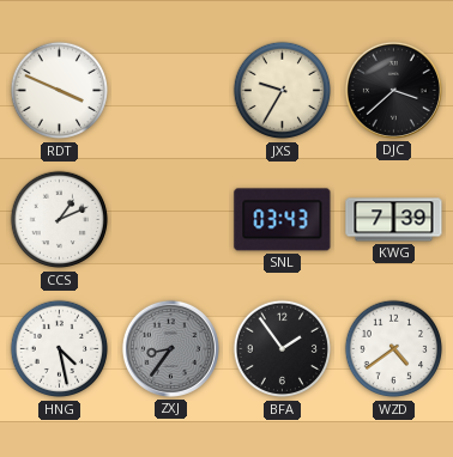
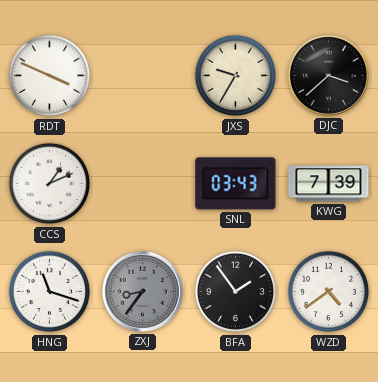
HNG: 4:28 -> 11:18 (50, 292)
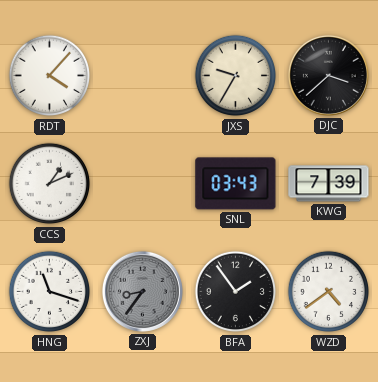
RDT: 3:49 -> 4:07 (50, 76)
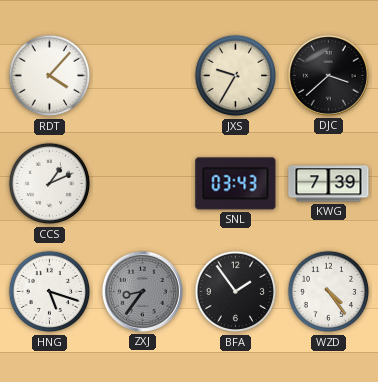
HNG: 11:18 -> 5:18 (50, 292)
WZD: 4:39 -> 4:24 (329, 292)
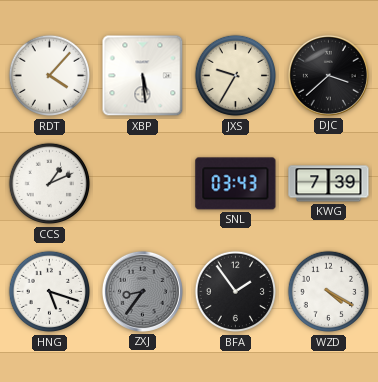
XBP: none -> 5:29 (143, 76)
WZD: 4:24 -> 4:20 (329, 292)
